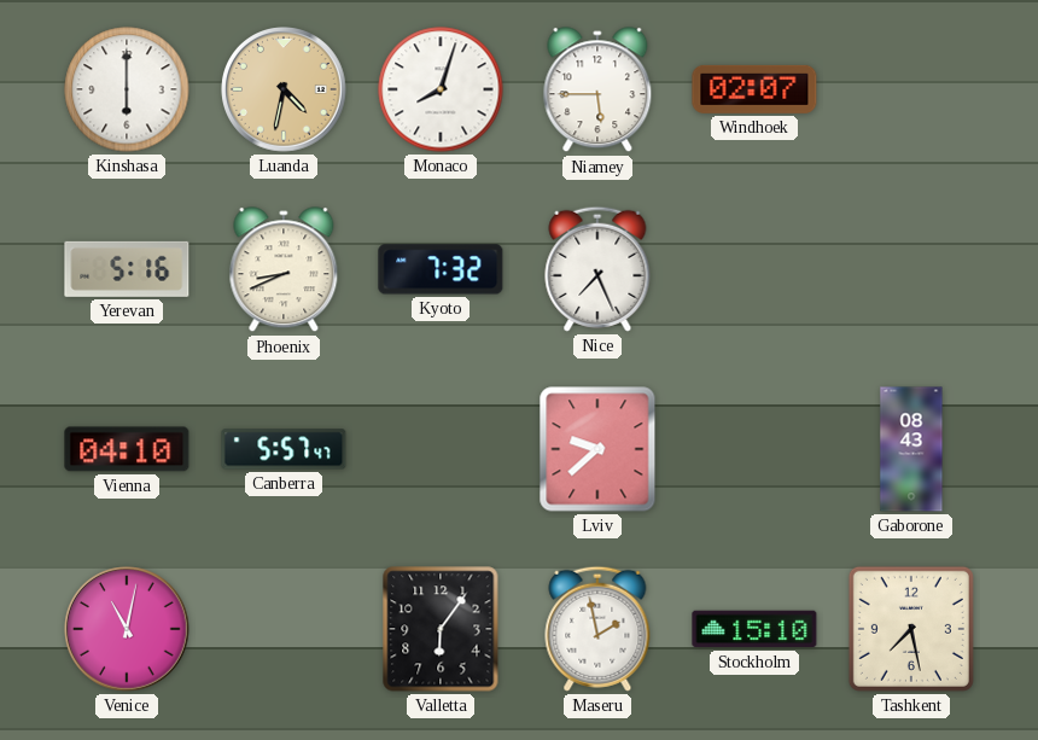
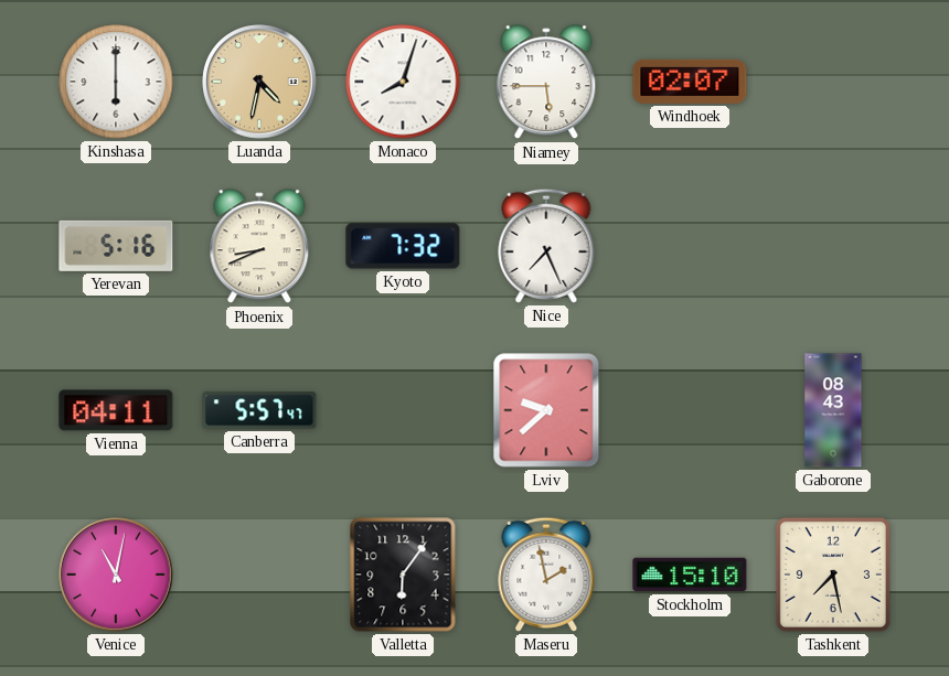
Vienna: 04:10 -> 04:11 (116, 410)
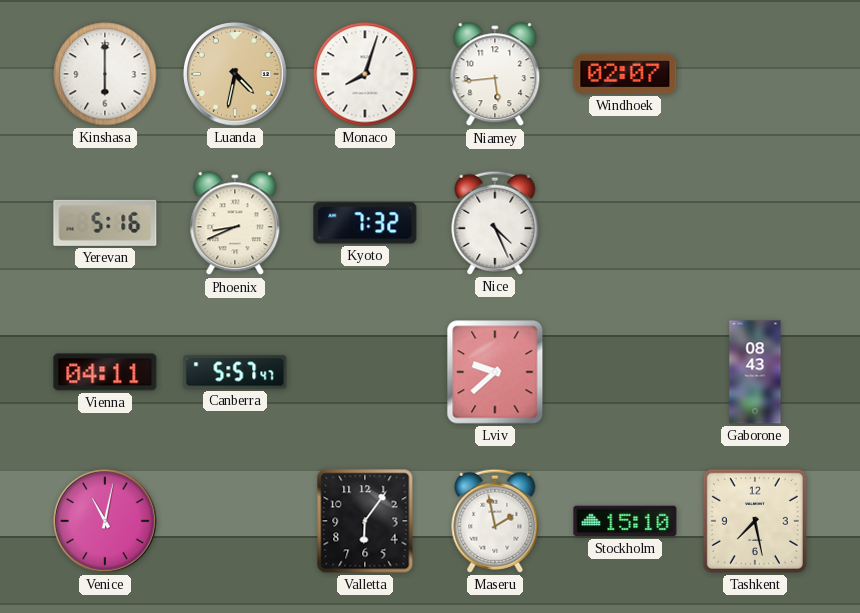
Niamey: 5:45 -> 5:44 (495, 75)
Nice: 7:26 -> 4:26 (495, 223)
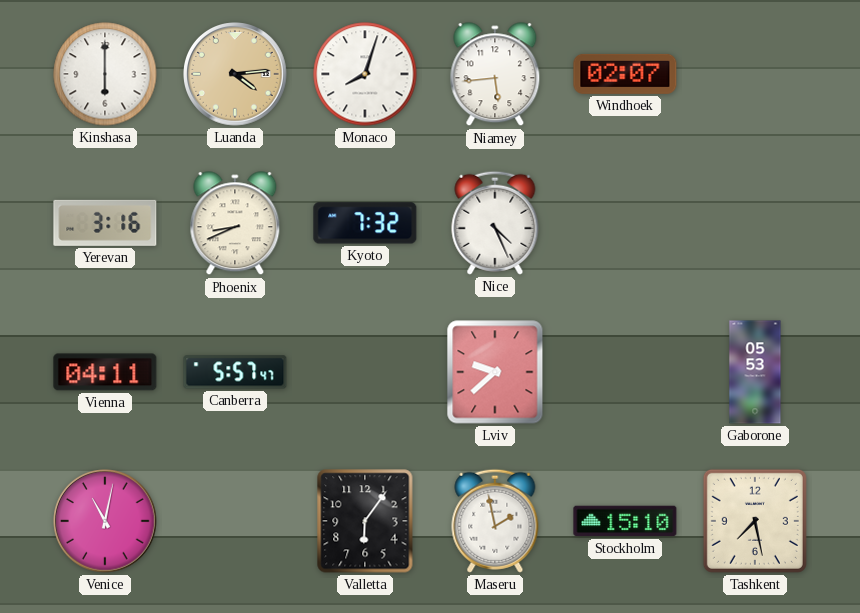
Luanda: 4:32 -> 4:14 (235, 74)
Yerevan: 5:16 -> 3:16 (105, 223)
Gaborone: 08:43 -> 05:53 (755, 372)
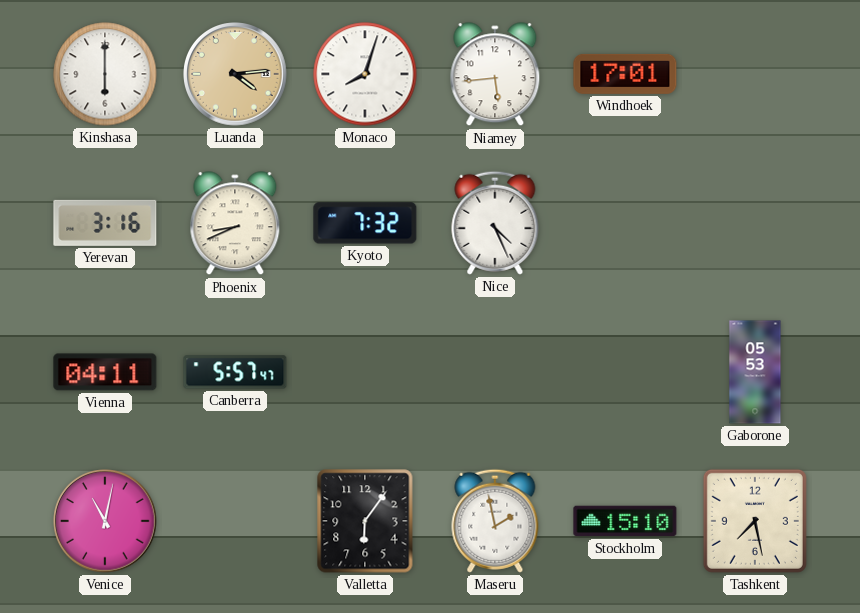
Windhoek: 02:07 -> 17:01 (625, 74)
Lviv: 9:38 -> none (495, 372)
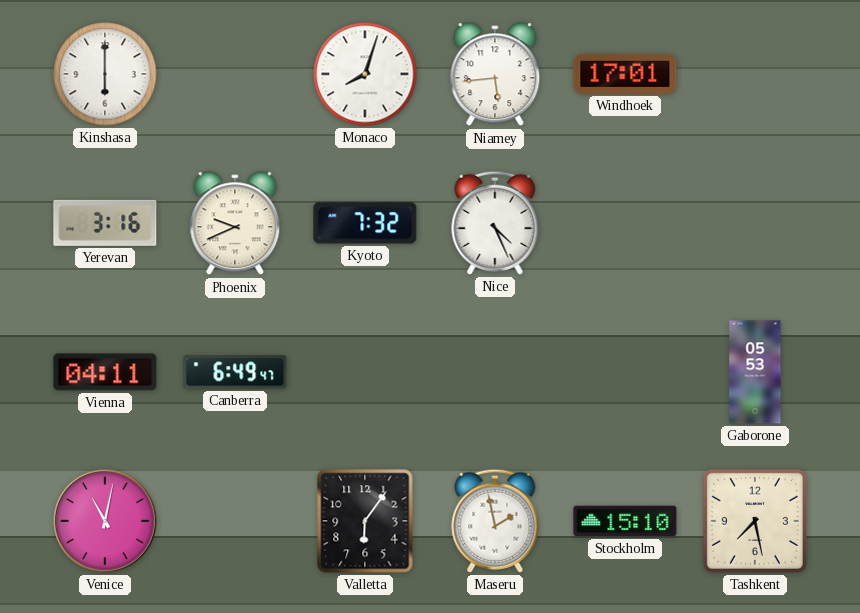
Luanda: 4:14 -> none (235, 74)
Phoenix: 8:41 -> 9:41 (235, 224)
Canberra: 5:57 -> 6:49 (235, 372)
